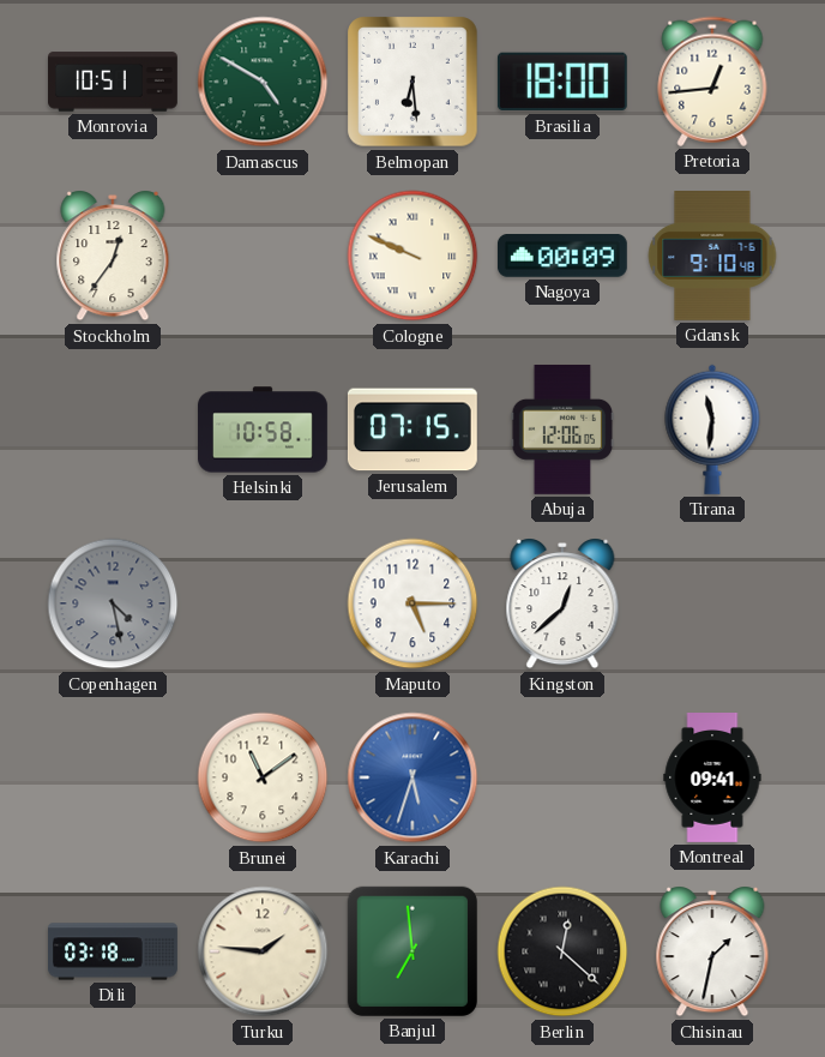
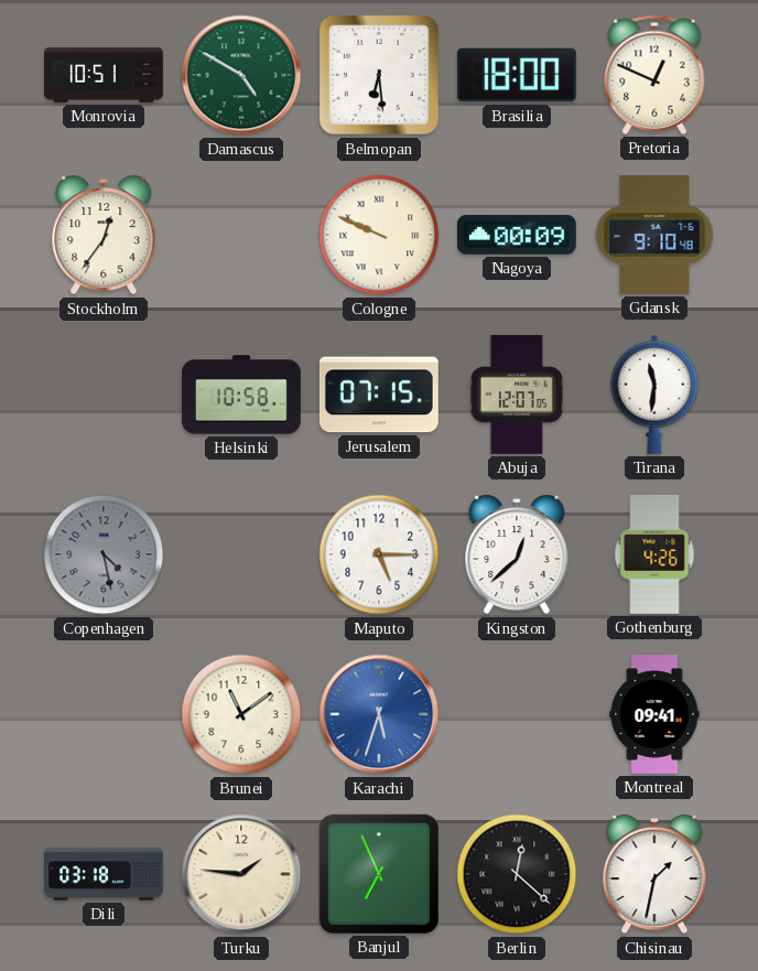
Pretoria: 12:44 -> 12:49 (654, 75)
Abuja: 12:06 -> 12:07 (517, 395)
Gothenburg: none -> 4:26 (654, 554)
Banjul: 6:59 -> 6:56 (379, 874)
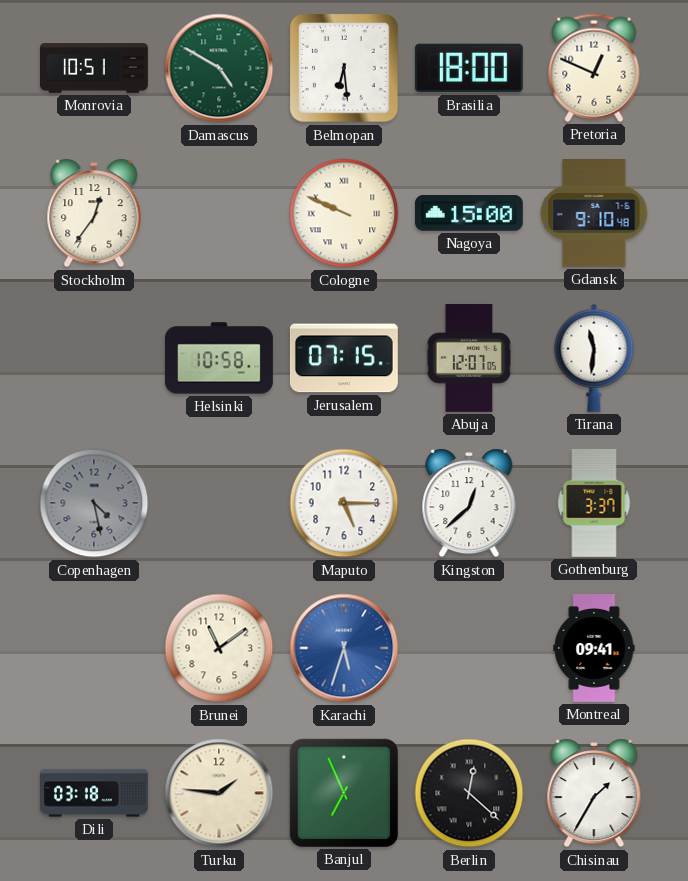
Nagoya: 00:09 -> 15:00 (469, 214)
Gothenburg: 4:26 -> 3:37 (594, 503)
Chisinau: 1:32 -> 1:35 (594, 794)
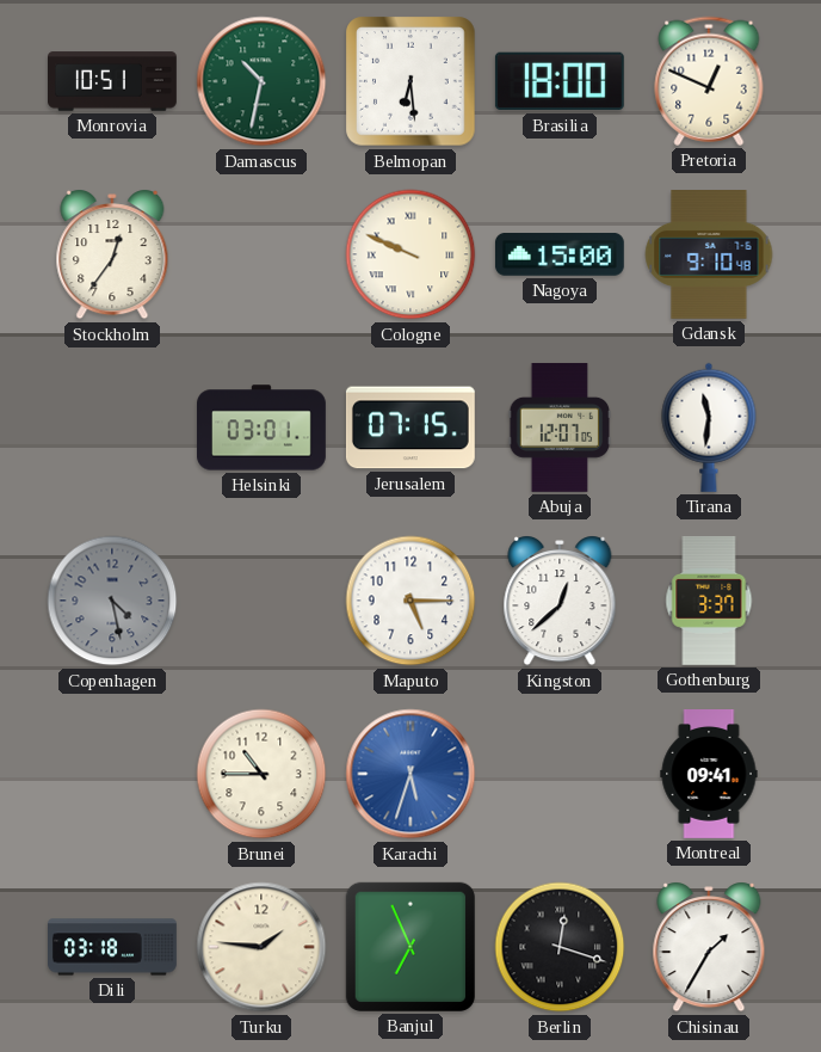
Damascus: 4:50 -> 10:32 (261, 81)
Helsinki: 10:58 -> 03:01 (263, 427)
Brunei: 11:09 -> 10:45 (261, 774)
Berlin: 12:22 -> 12:18 (560, 947)
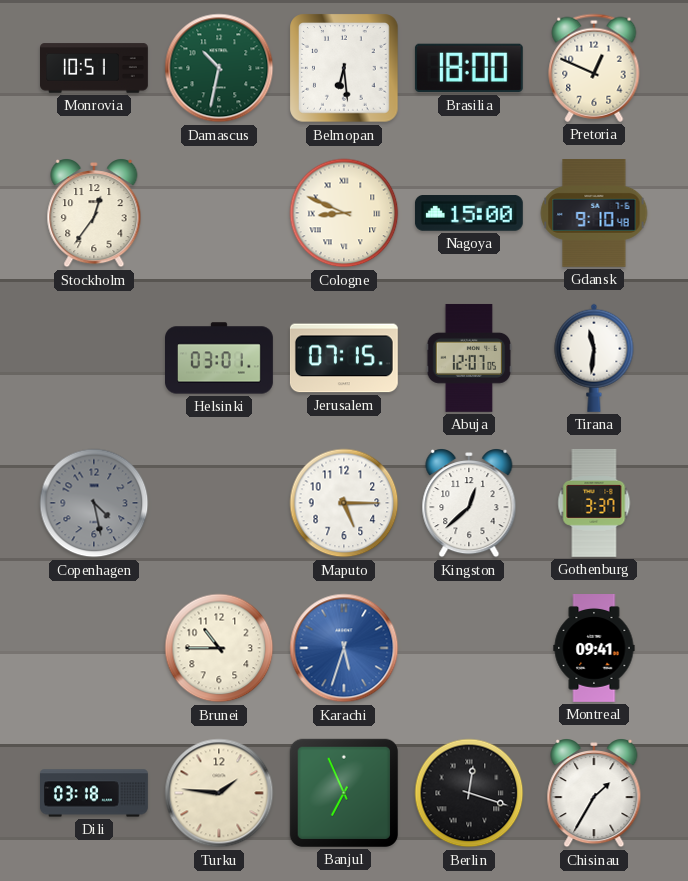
Cologne: 9:49 -> 8:49 (344, 213)
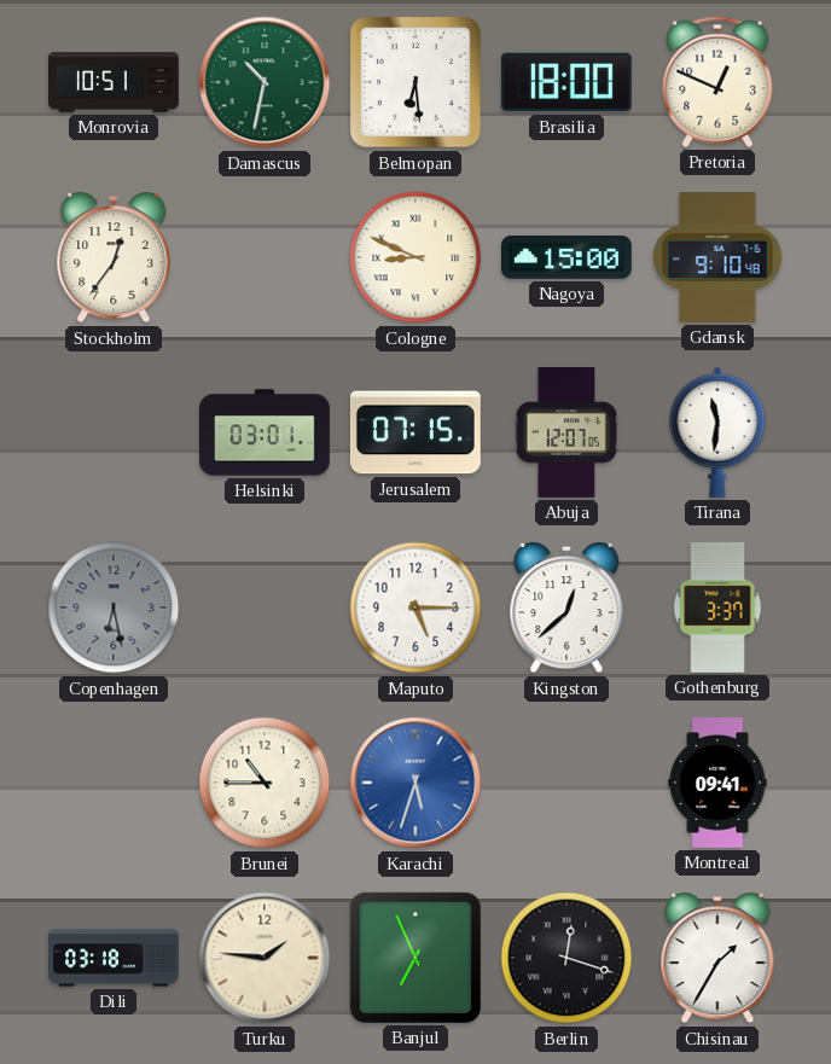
Copenhagen: 4:28 -> 6:28 (114, 607)
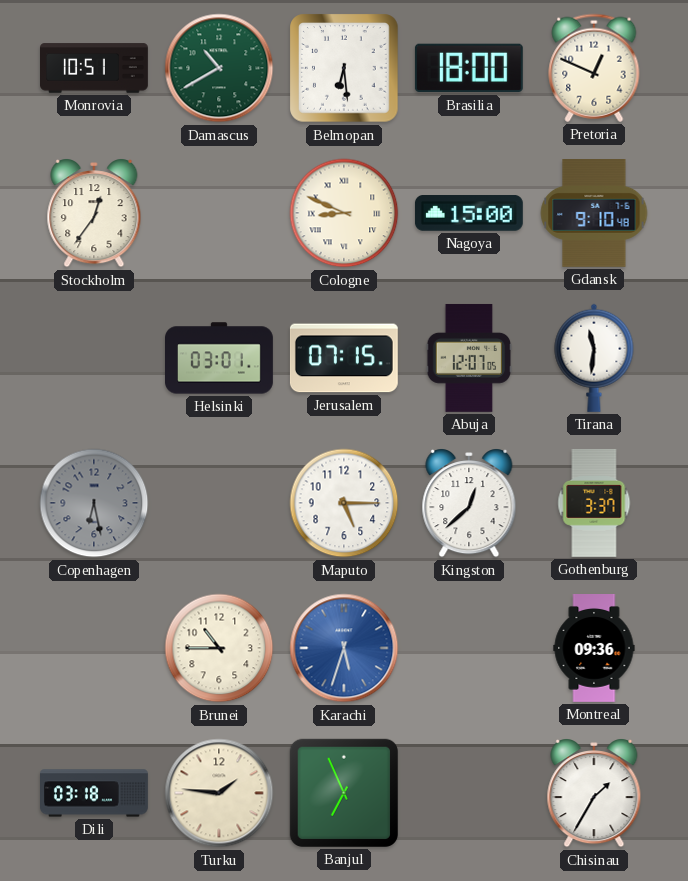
Damascus: 10:32 -> 10:40 (219, 68)
Montreal: 09:41 -> 09:36 (594, 649)
Berlin: 12:18 -> none (566, 958)
